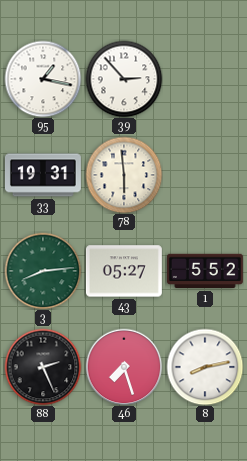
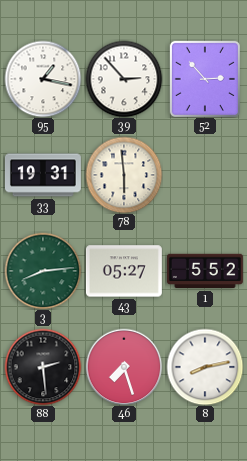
52: none -> 2:53 (204, 78)
88: 2:26 -> 2:29 (43, 367)
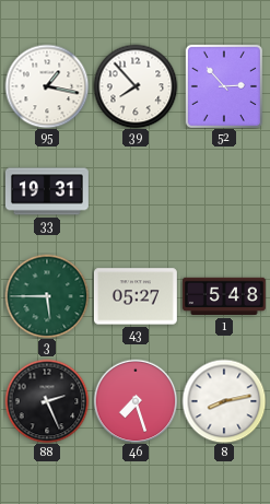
39: 2:53 -> 7:53 (136, 86)
78: 5:59 -> none (124, 175)
3: 8:14 -> 5:45 (47, 296)
1: 5:52 -> 5:48 (224, 296)
88: 2:29 -> 2:26 (47, 401)
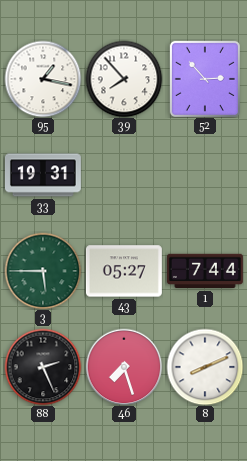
1: 5:48 -> 7:44 (205, 271)
8: 8:13 -> 8:11 (205, 367)
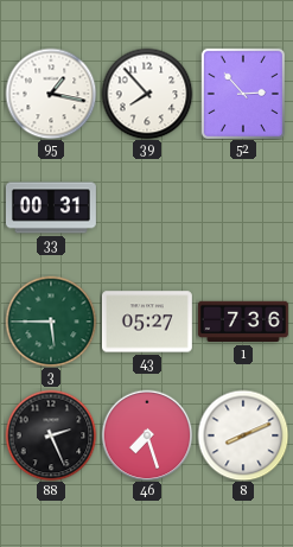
33: 19:31 -> 00:31 (51, 208)
1: 7:44 -> 7:36 (243, 322)
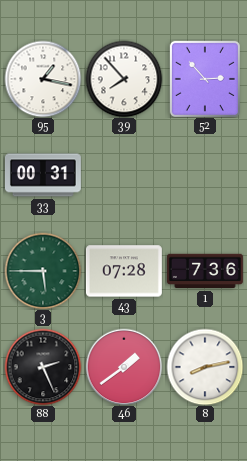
43: 05:27 -> 07:28 (124, 271)
46: 7:27 -> 1:39 (124, 367)
8: 8:11 -> 8:13 (205, 367)
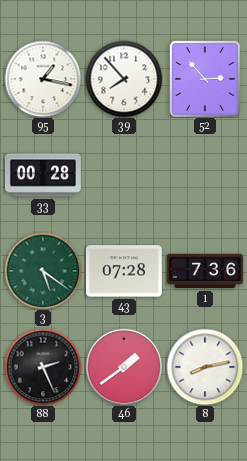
33: 00:31 -> 00:28 (43, 175)
3: 5:45 -> 5:21 (43, 271)
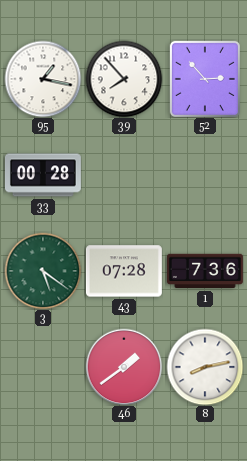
88: 2:26 -> none (43, 367)
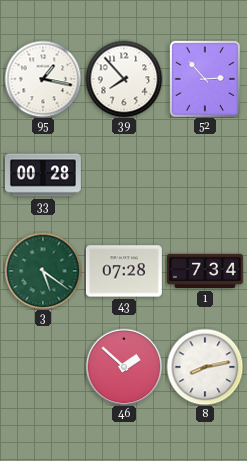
1: 7:36 -> 7:34 (205, 271)
46: 1:39 -> 1:52 (124, 367)
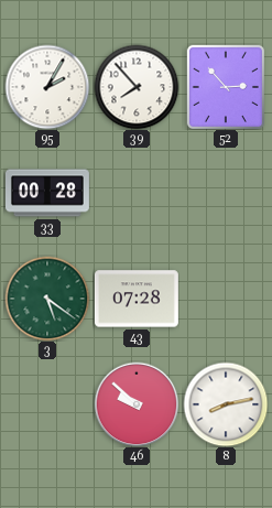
95: 1:17 -> 2:05 (47, 87)
1: 7:34 -> none (205, 271)
46: 1:52 -> 9:52 (137, 404)
